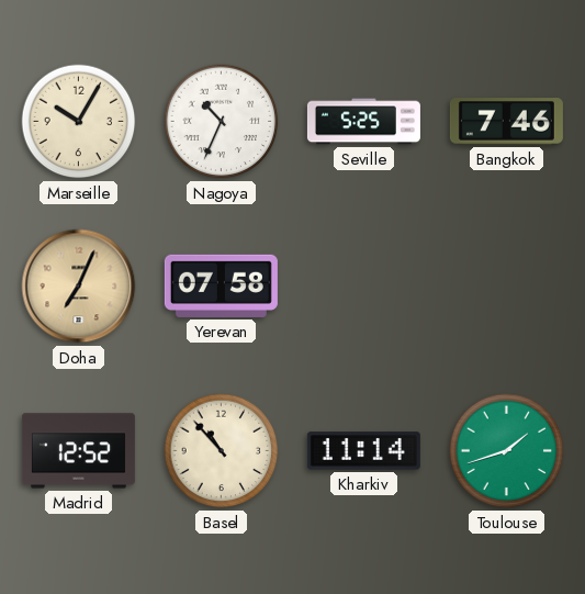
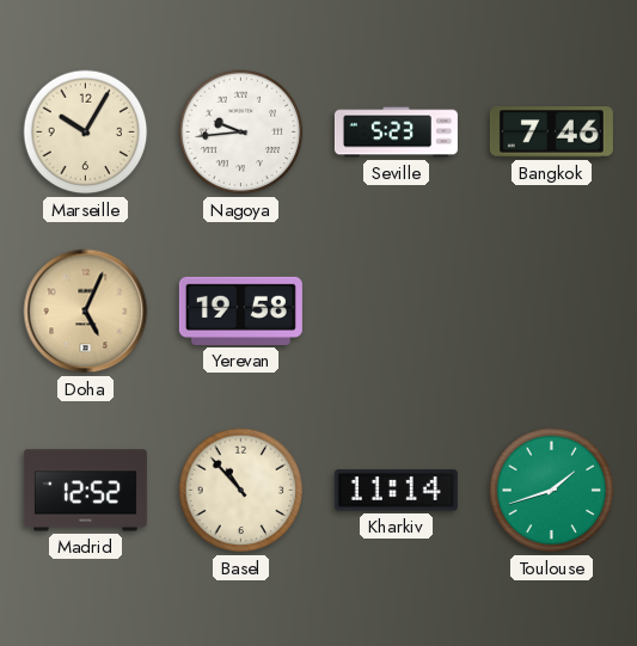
Nagoya: 10:34 -> 9:44 (241, 133)
Seville: 5:25 -> 5:23 (396, 133)
Doha: 7:04 -> 5:04 (86, 312)
Yerevan: 07:58 -> 19:58 (240, 310)
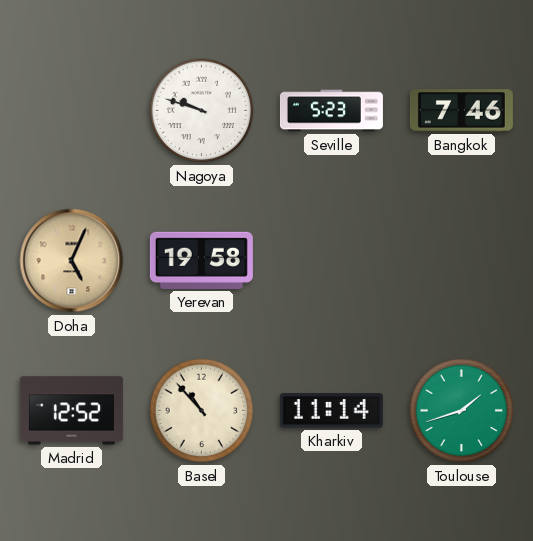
Marseille: 10:05 -> none (86, 133)
Nagoya: 9:44 -> 9:48 (202, 111)
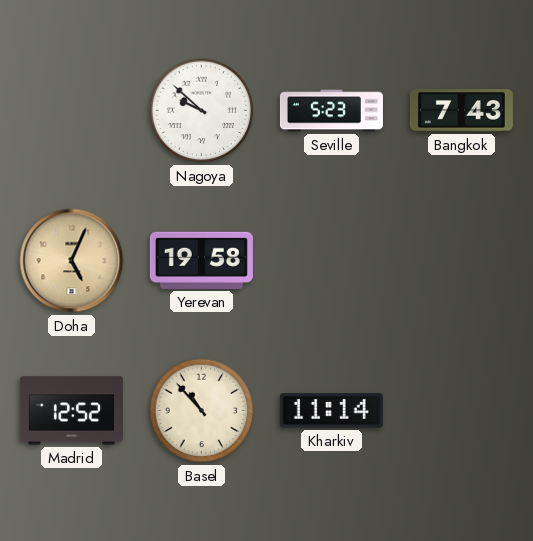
Nagoya: 9:48 -> 9:52 (202, 111)
Bangkok: 7:46 -> 7:43 (461, 111)
Toulouse: 1:42 -> none (462, 411)
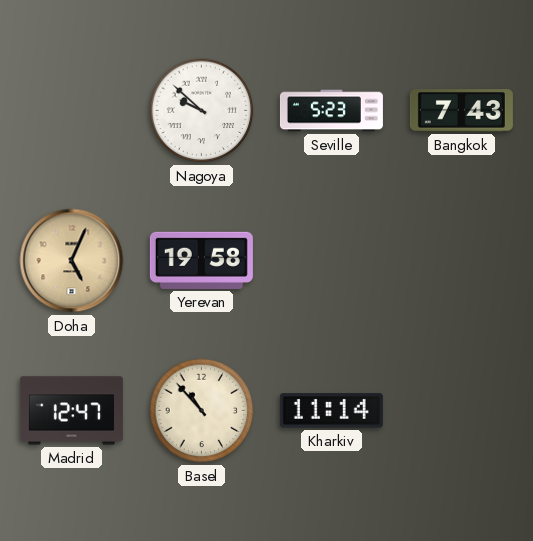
Madrid: 12:52 -> 12:47 (71, 411)
